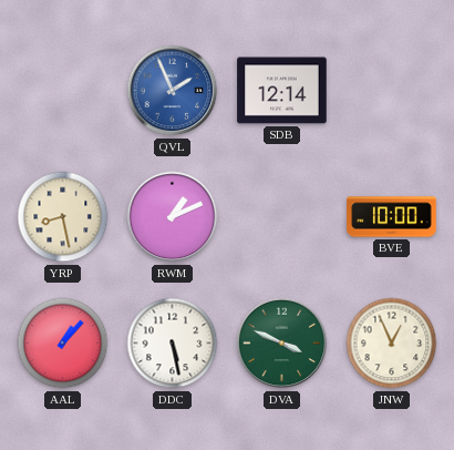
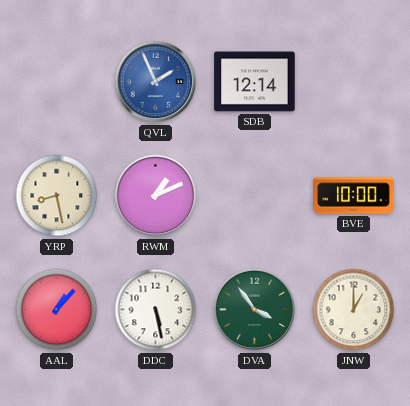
DVA: 3:49 -> 3:54 (255, 310)
JNW: 12:56 -> 1:00 (354, 310)
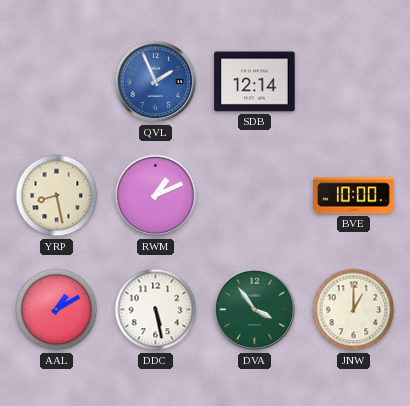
AAL: 1:07 -> 1:10 (57, 310)
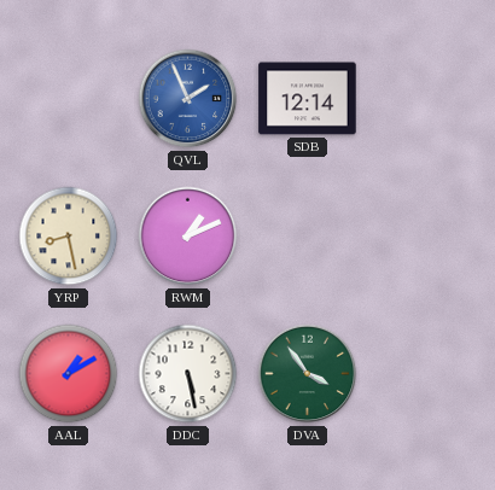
BVE: 10:00 -> none (354, 196)
JNW: 1:00 -> none (354, 310)
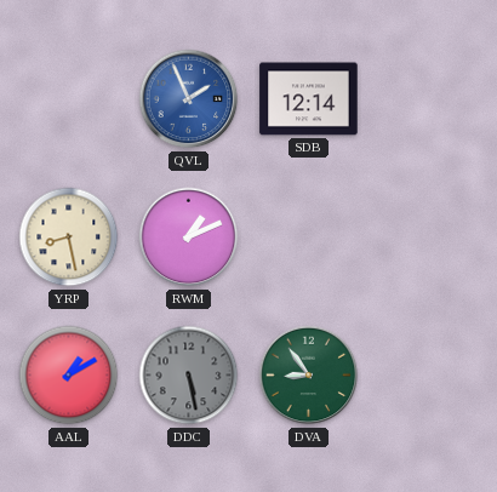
DDC dial: white -> grey (189, 376)
DVA: 3:54 -> 8:54 (309, 376)
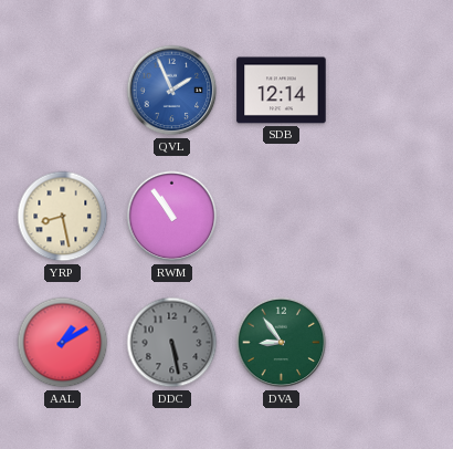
RWM: 1:11 -> 10:54 (172, 217)
